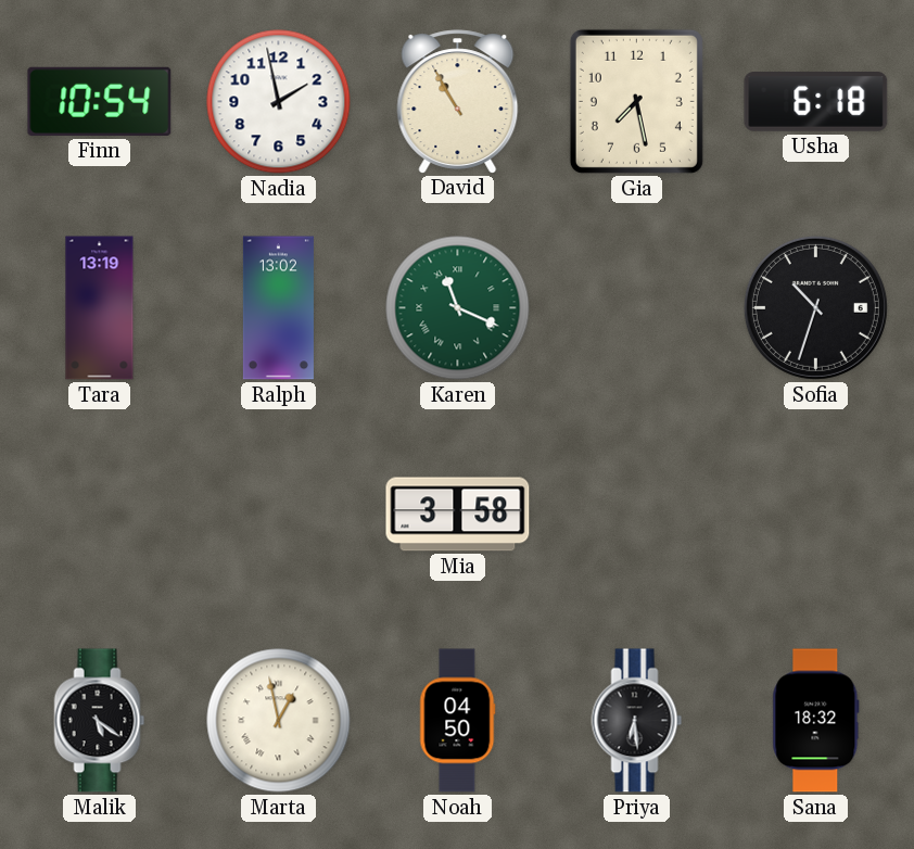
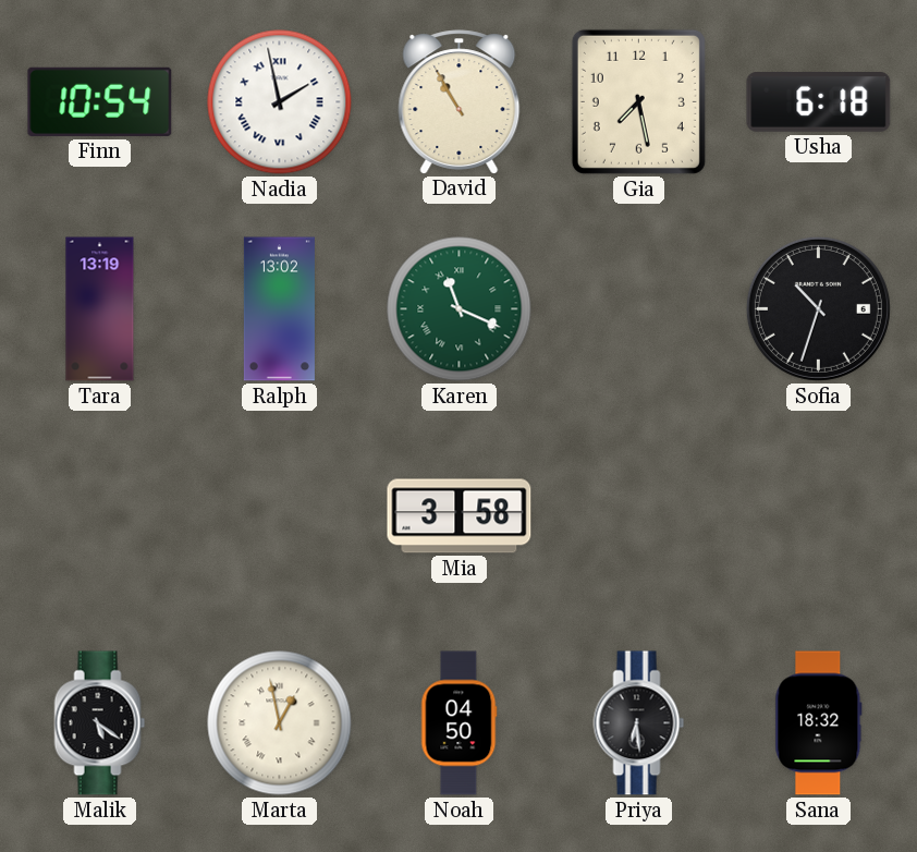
Nadia numerals: Arabic -> Roman (280, 102)
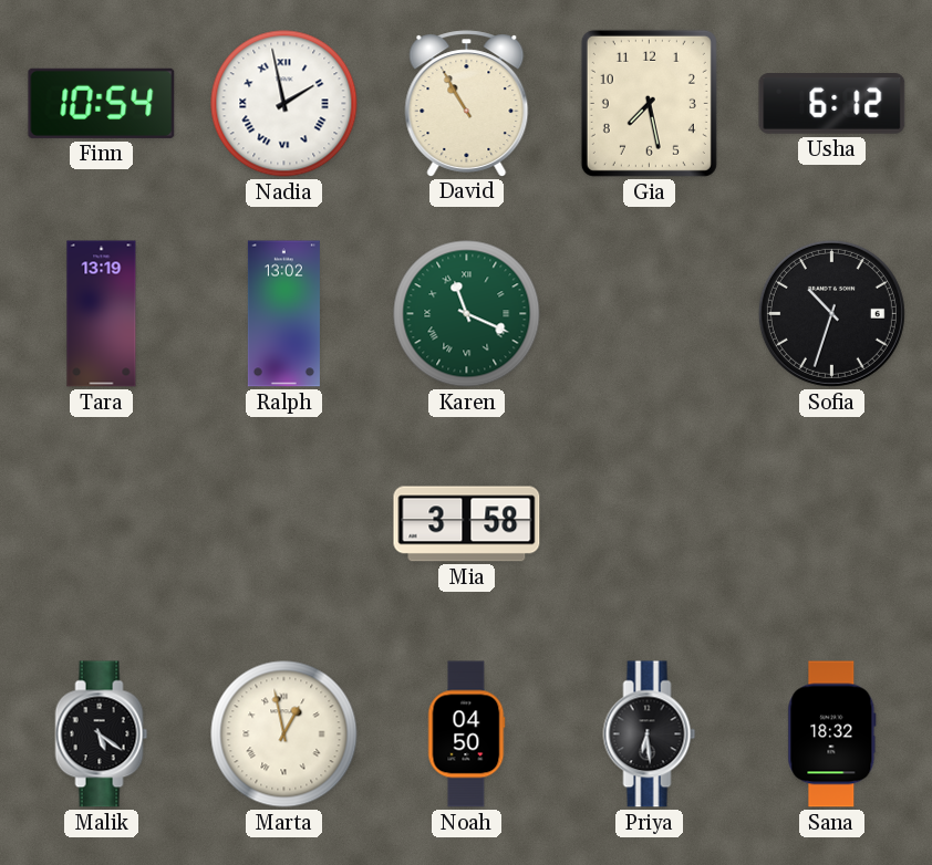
Usha: 6:18 -> 6:12 (832, 104)
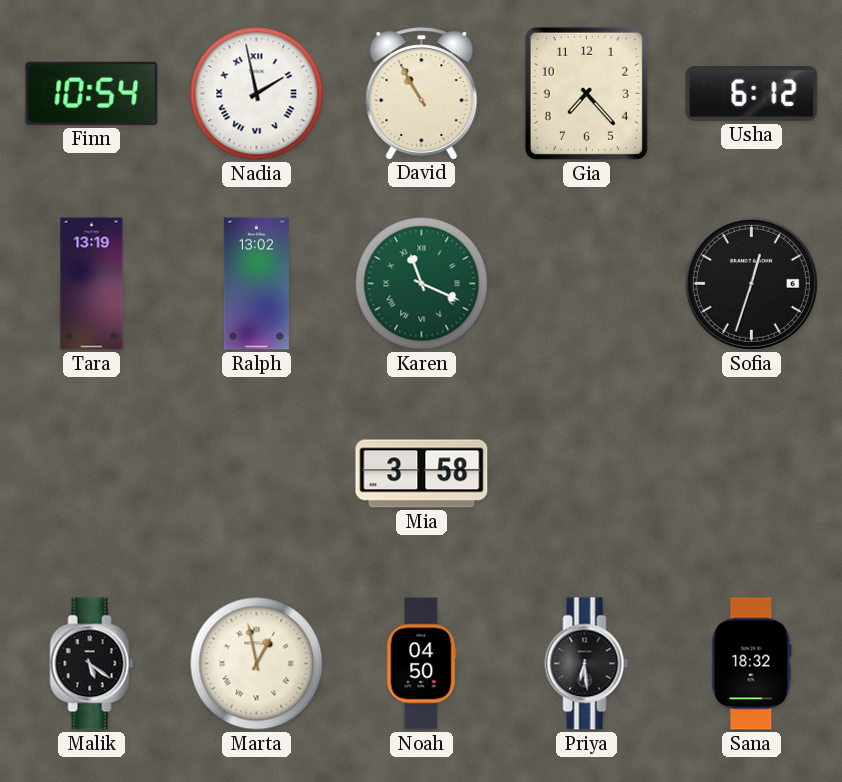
Gia: 7:28 -> 7:23 (586, 93)
Sofia: 10:33 -> 12:33 (751, 283)
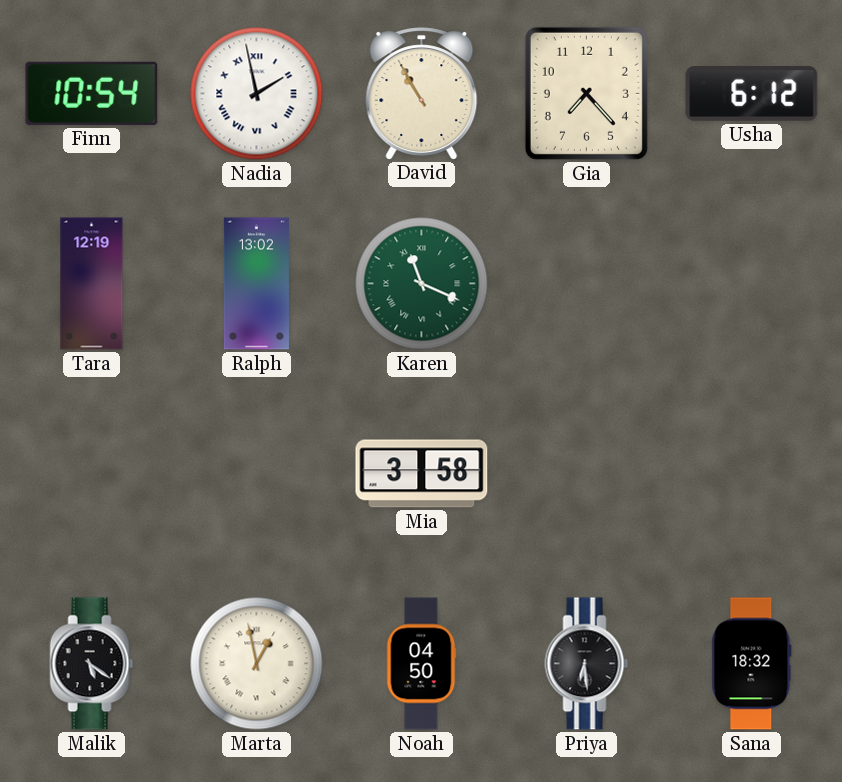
Tara: 13:19 -> 12:19 (92, 284)
Sofia: 12:33 -> none (751, 283)
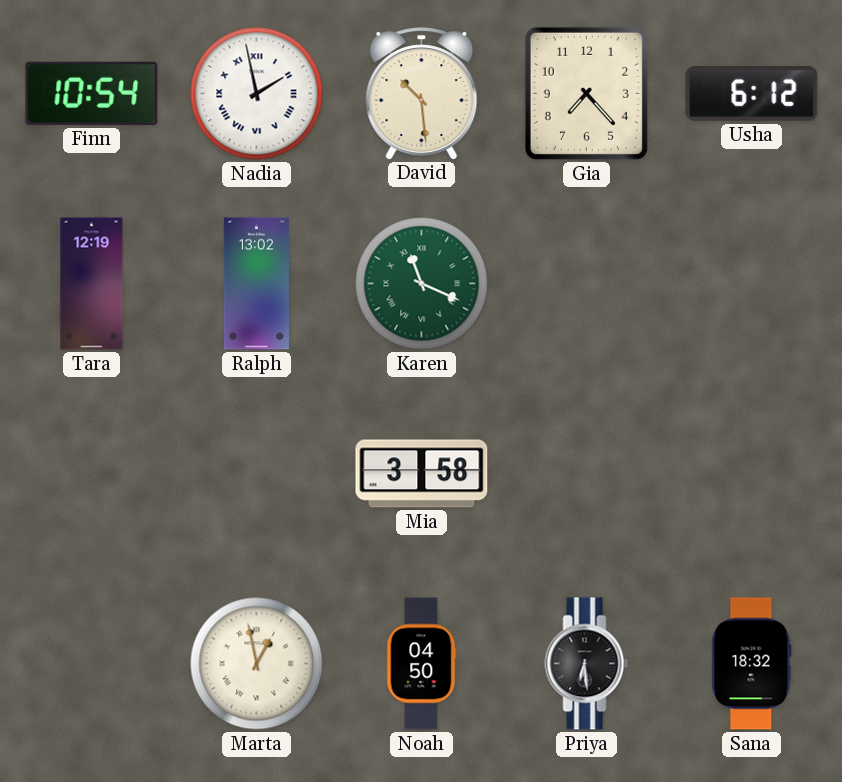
David: 10:55 -> 10:29 (422, 93)
Malik: 5:21 -> none (92, 664)
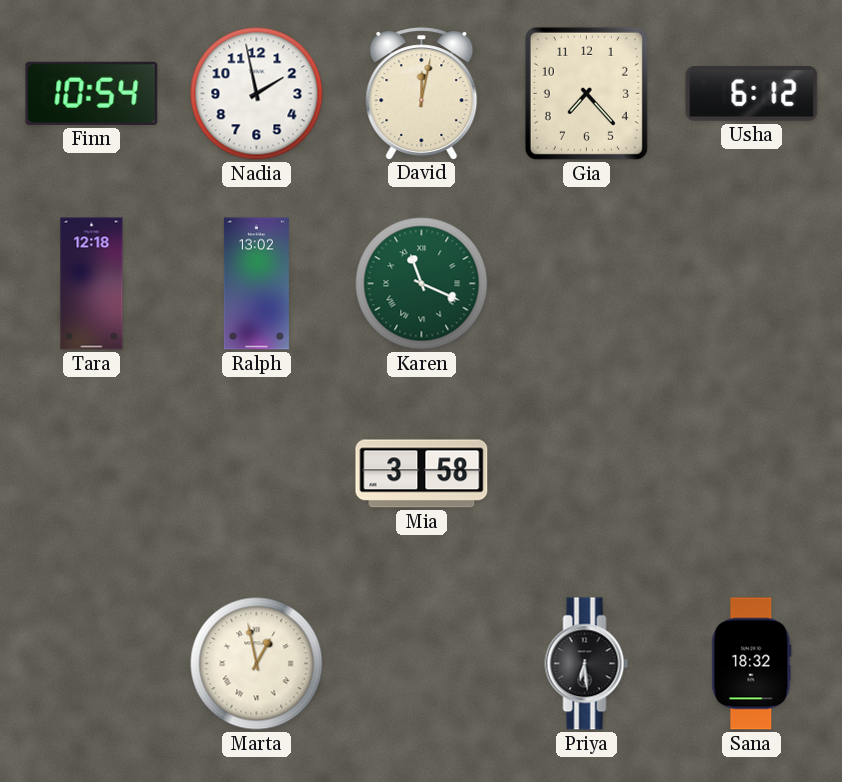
Nadia numerals: Roman -> Arabic (257, 94)
David: 10:29 -> 12:02 (422, 93)
Tara: 12:19 -> 12:18 (92, 284)
Noah: 04:50 -> none (422, 664)
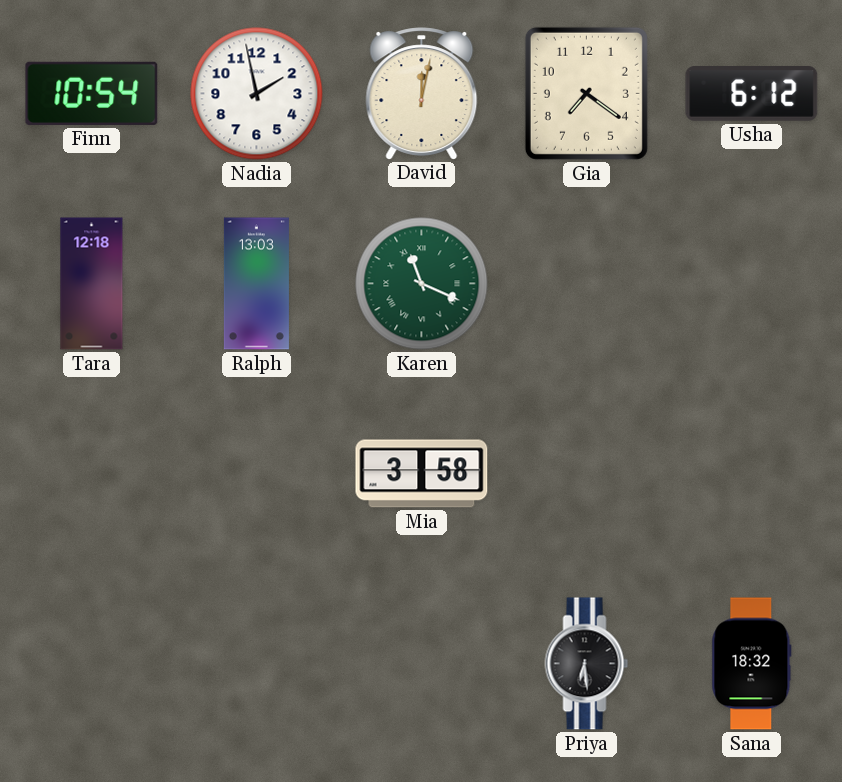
Gia: 7:23 -> 7:21 (586, 93)
Ralph: 13:02 -> 13:03 (256, 284)
Marta: 12:58 -> none (257, 664)
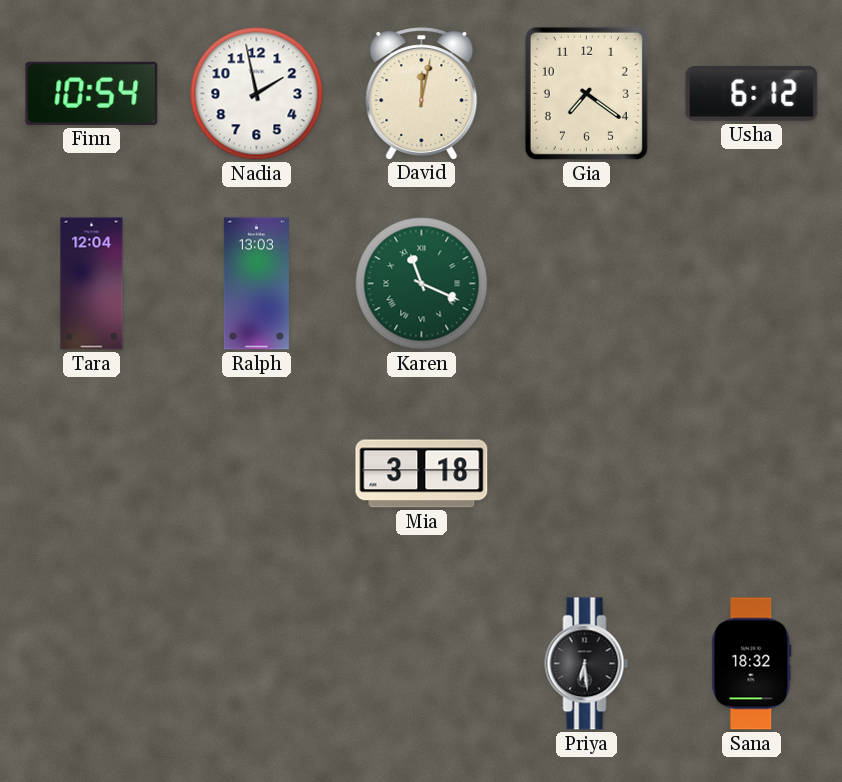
Tara: 12:18 -> 12:04 (92, 284)
Mia: 3:58 -> 3:18 (422, 474)
